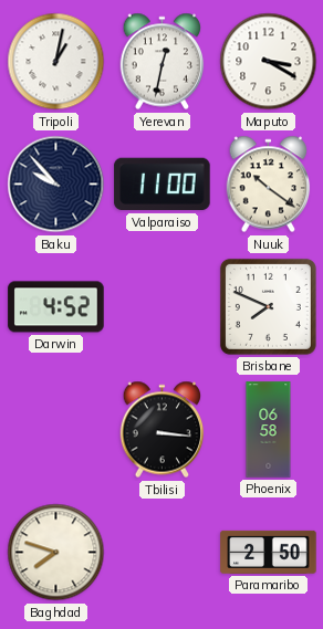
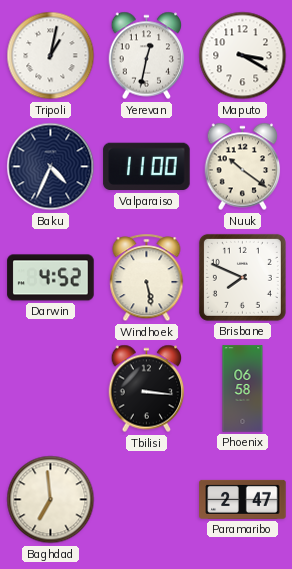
Baku: 9:53 -> 4:34 (51, 167)
Windhoek: none -> 5:28 (147, 278)
Baghdad: 7:48 -> 6:59 (51, 500)
Paramaribo: 2:50 -> 2:47 (243, 499)
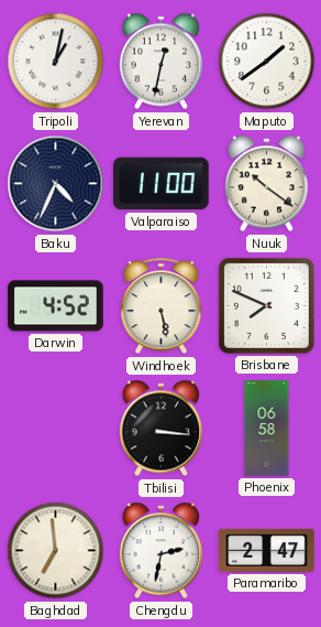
Maputo: 3:20 -> 1:39 (267, 62)
Chengdu: none -> 2:32 (162, 551)
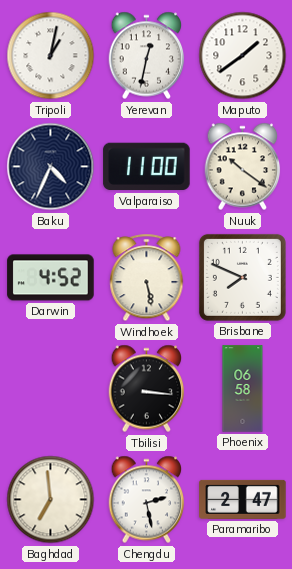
Chengdu: 2:32 -> 2:28 (147, 500)
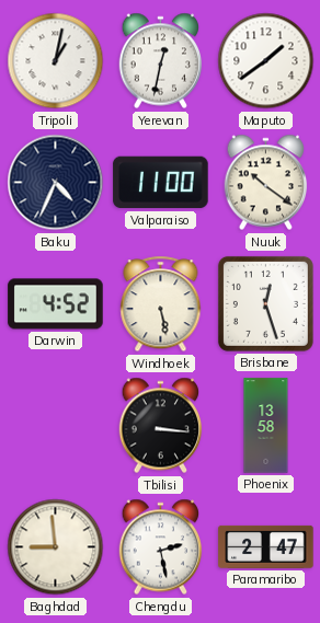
Brisbane: 7:49 -> 12:27 (265, 303)
Phoenix: 06:58 -> 13:58 (266, 426)
Baghdad: 6:59 -> 8:59 (56, 547)
